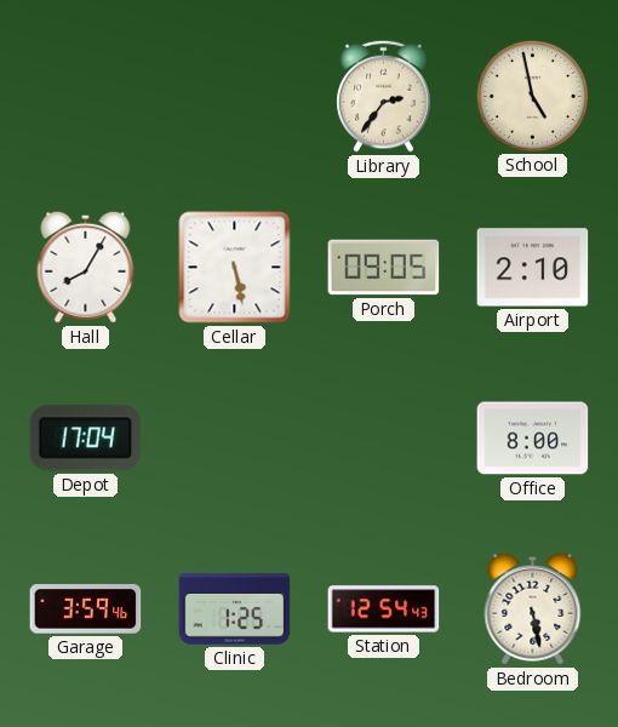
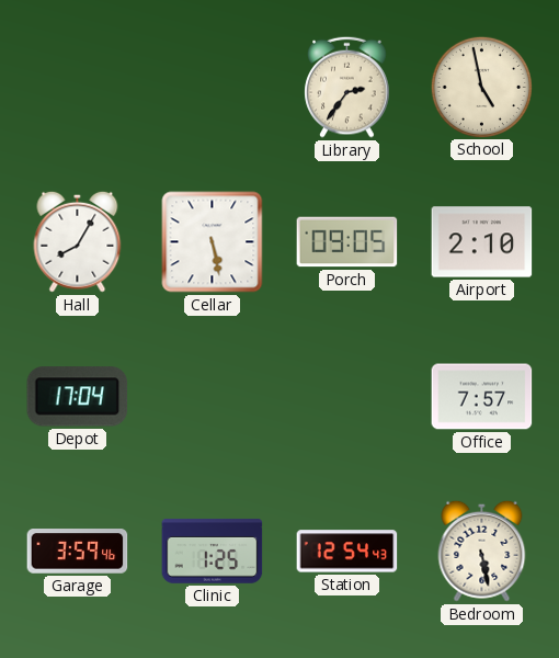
Office: 8:00 -> 7:57 (482, 397)
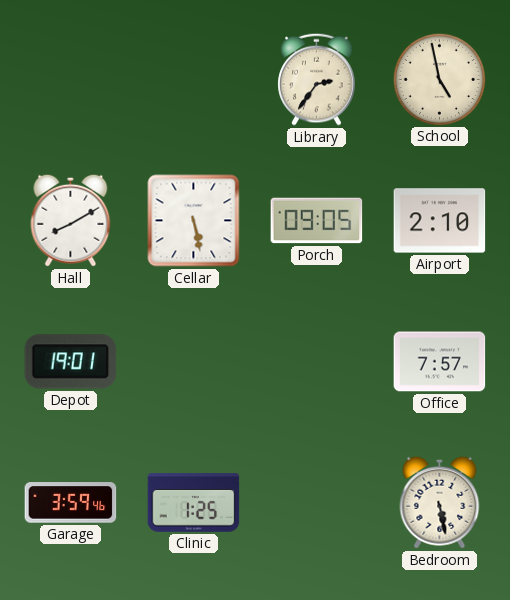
Hall: 8:05 -> 8:10 (71, 220)
Depot: 17:04 -> 19:01 (71, 362)
Station: 12:54 -> none (347, 552)
